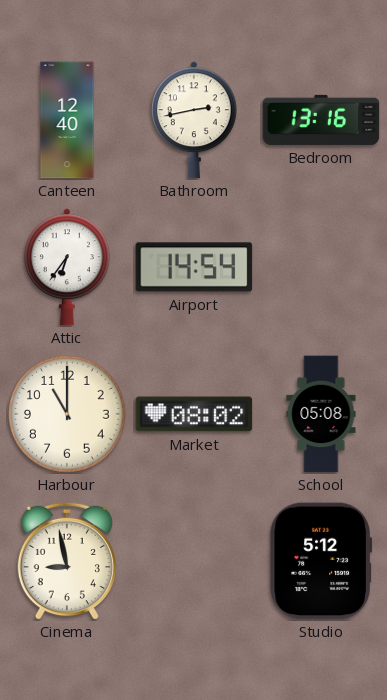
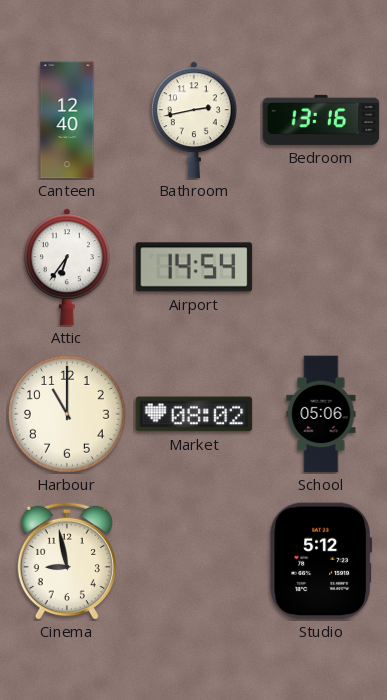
School: 05:08 -> 05:06 (321, 414)
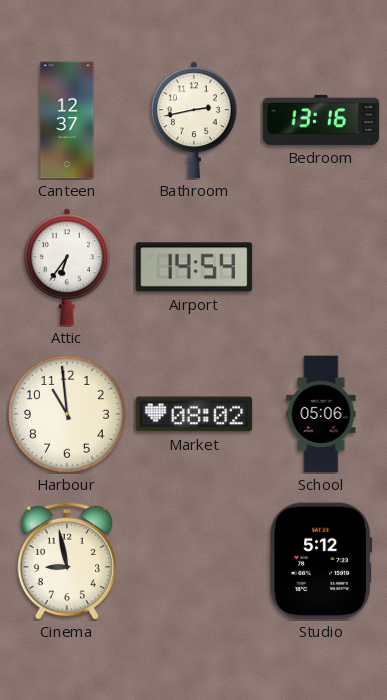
Canteen: 12:40 -> 12:37 (67, 120)
Harbour: 11:00 -> 10:59 (68, 415)
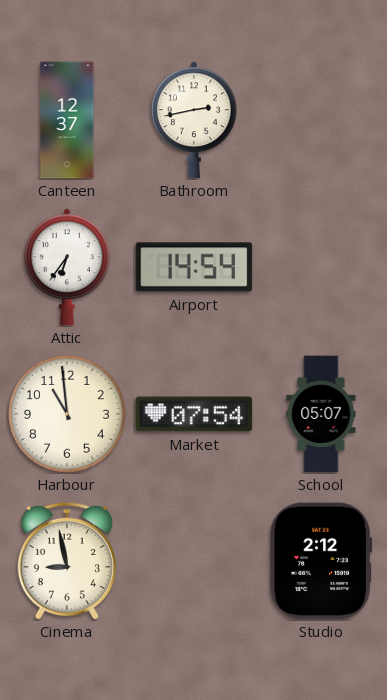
Bedroom: 13:16 -> none (321, 120)
Market: 08:02 -> 07:54 (194, 414)
School: 05:06 -> 05:07 (321, 414)
Studio: 5:12 -> 2:12 (321, 561)
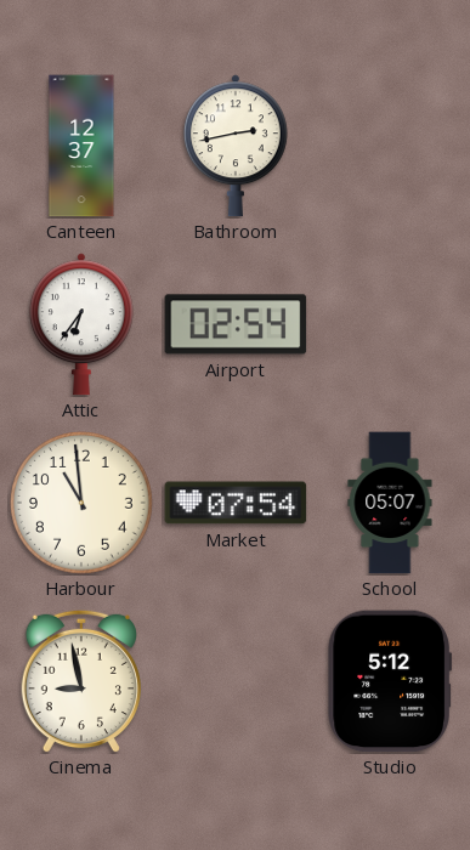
Airport: 14:54 -> 02:54 (236, 324)
Studio: 2:12 -> 5:12 (390, 681)
